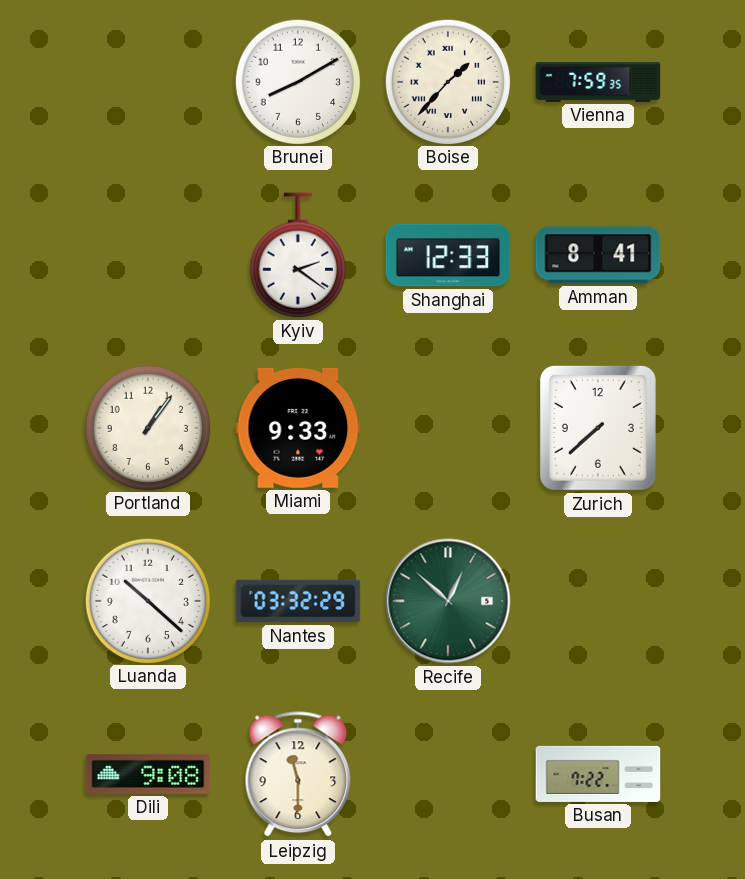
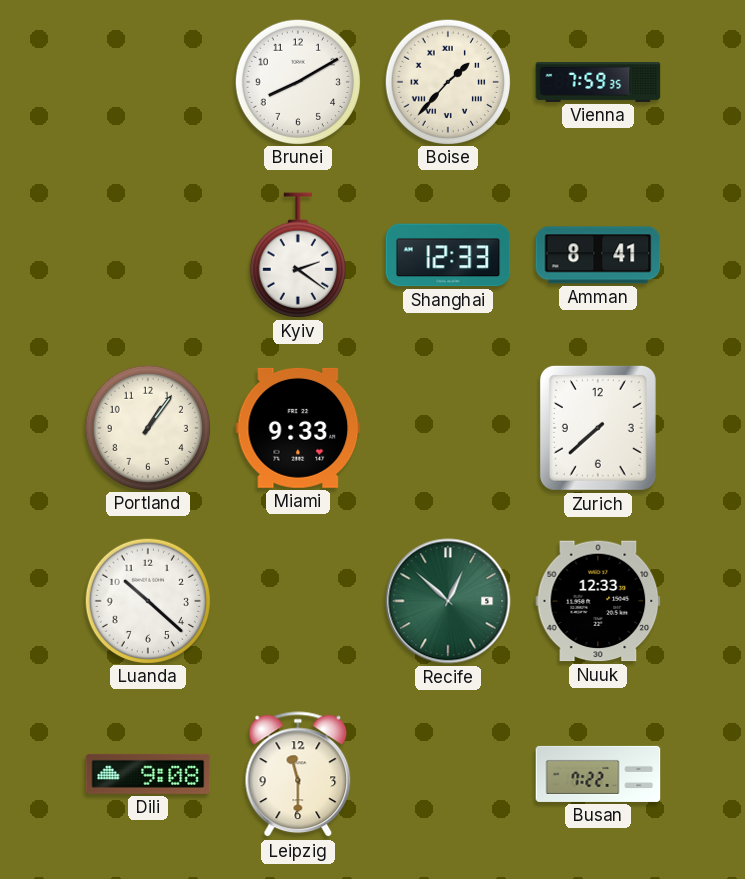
Nantes: 03:32 -> none (298, 601)
Nuuk: none -> 12:33 (598, 601)
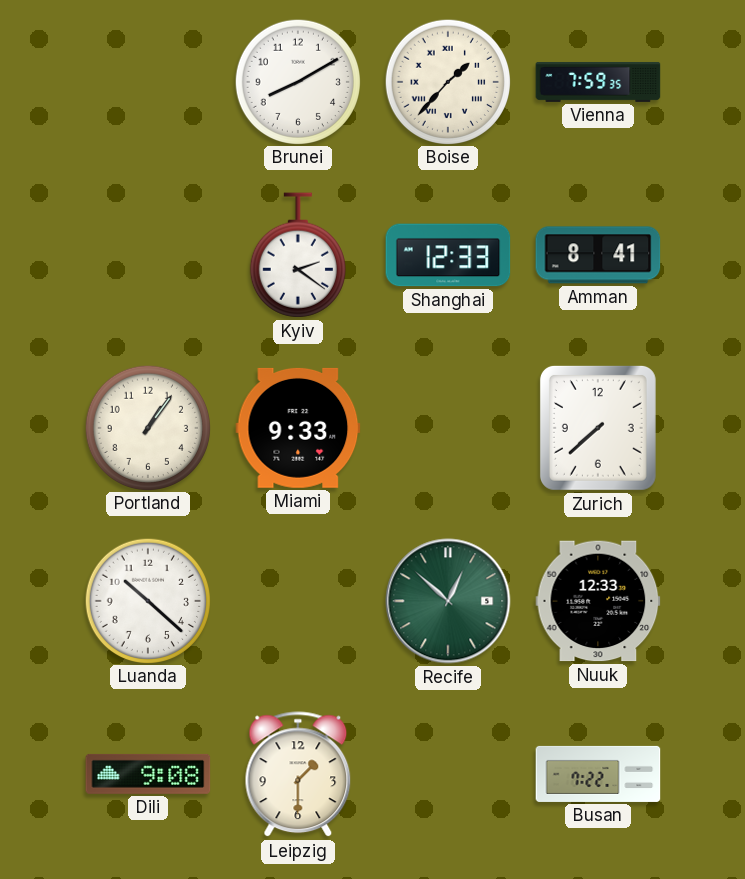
Leipzig: 11:30 -> 1:30 (298, 775)
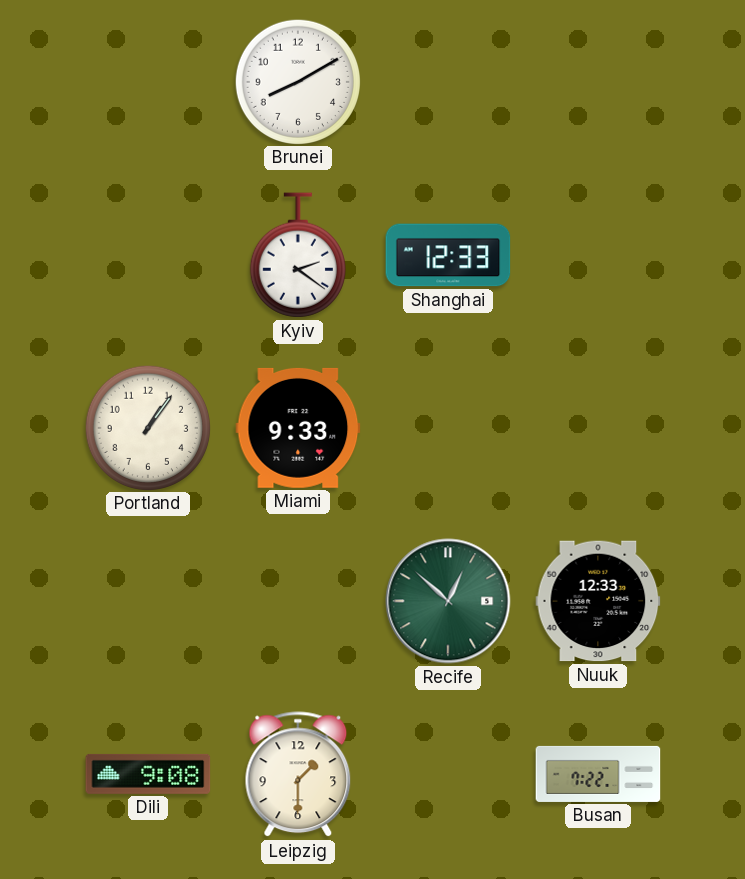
Boise: 1:37 -> none (447, 81)
Vienna: 7:59 -> none (598, 82)
Amman: 8:41 -> none (598, 255)
Zurich: 7:38 -> none (598, 428)
Luanda: 10:22 -> none (147, 600)
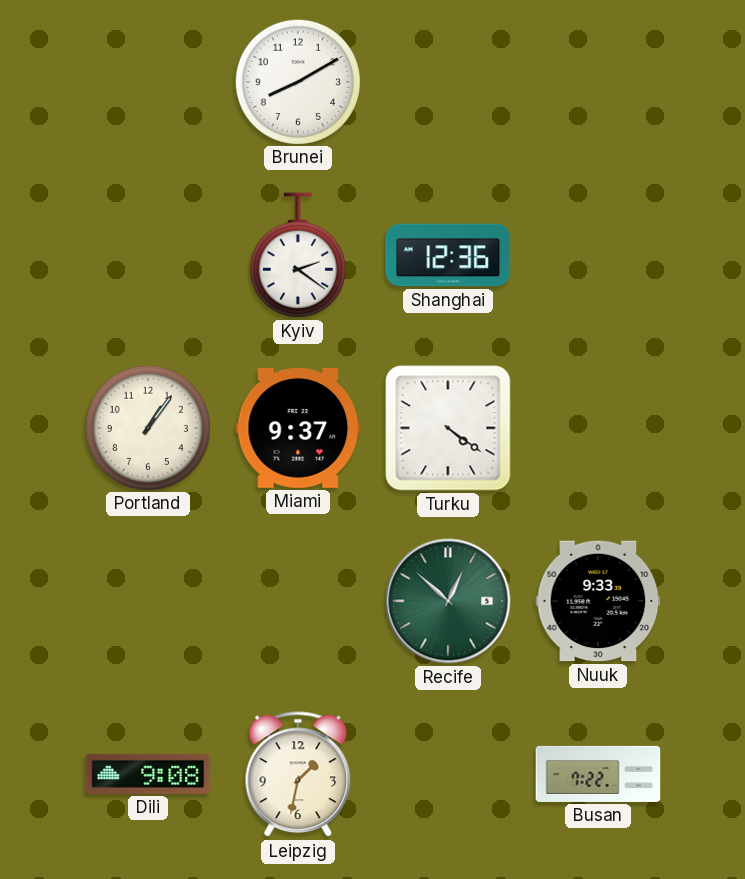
Shanghai: 12:33 -> 12:36 (448, 255)
Miami: 9:33 -> 9:37 (298, 428)
Turku: none -> 4:21 (448, 428)
Nuuk: 12:33 -> 9:33 (598, 601)
Leipzig: 1:30 -> 1:32 (298, 775)
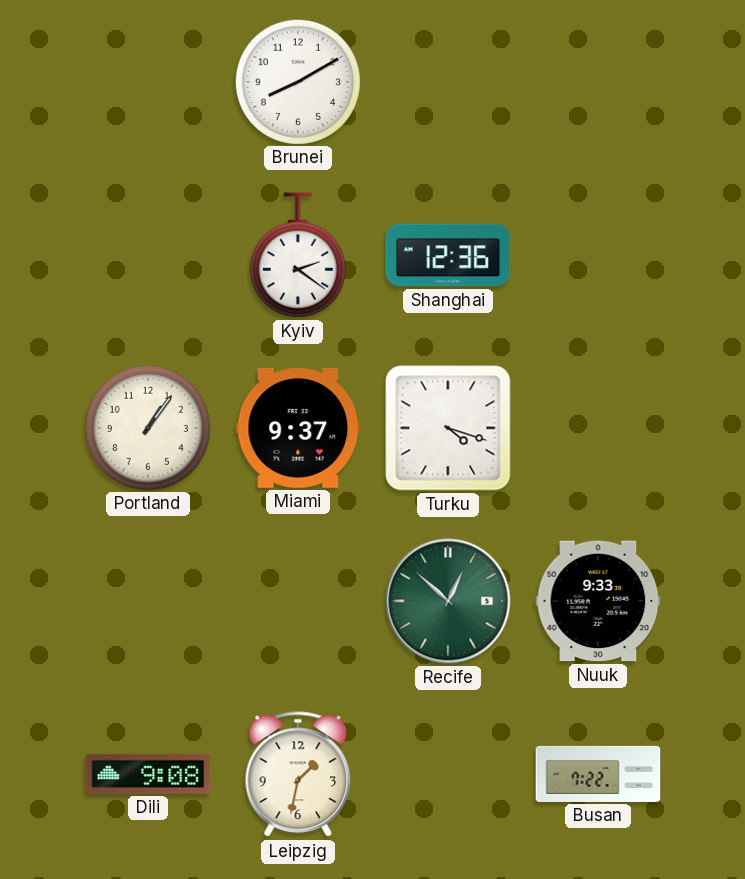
Turku: 4:21 -> 4:18 (448, 428)
